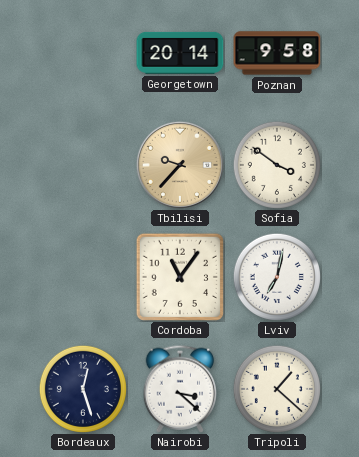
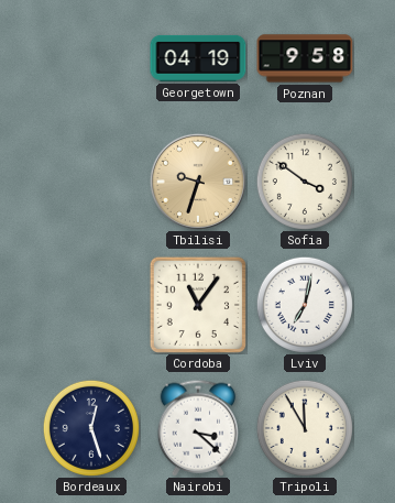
Georgetown: 20:14 -> 04:19 (198, 58)
Tbilisi: 9:37 -> 9:33 (198, 182)
Tripoli: 1:22 -> 11:55 (305, 428)
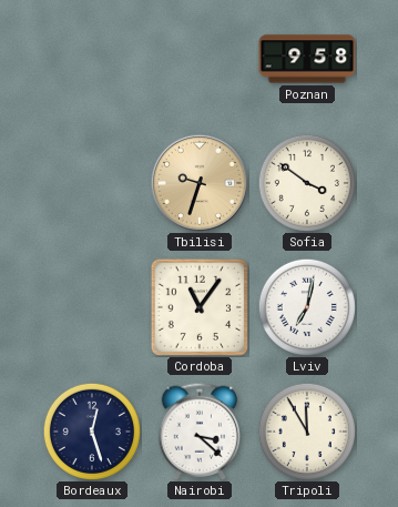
Georgetown: 04:19 -> none (198, 58)
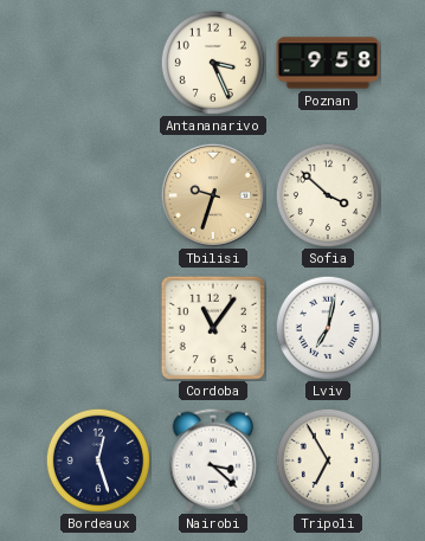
Antananarivo: none -> 3:26 (213, 63)
Sofia: 3:51 -> 3:52 (328, 195)
Tripoli: 11:55 -> 6:55 (328, 461)
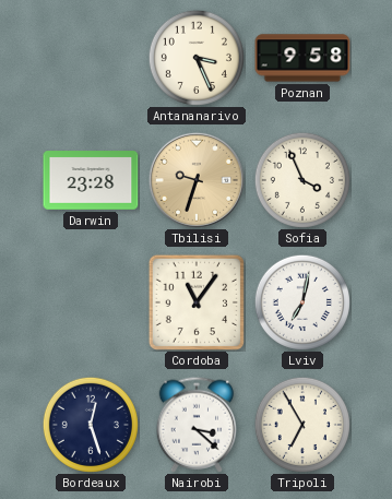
Darwin: none -> 23:28 (91, 180)
Sofia: 3:52 -> 3:56 (302, 180)
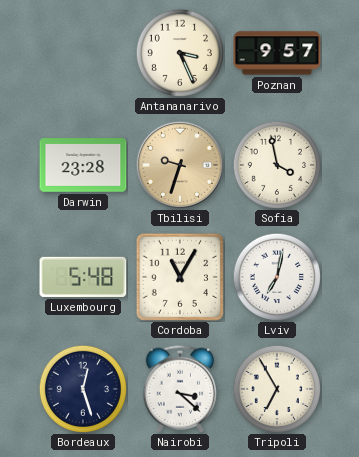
Poznan: 9:58 -> 9:57 (277, 53)
Sofia: 3:56 -> 3:58 (277, 165)
Luxembourg: none -> 5:48 (83, 277)
Cordoba: 11:06 -> 11:05 (180, 277)
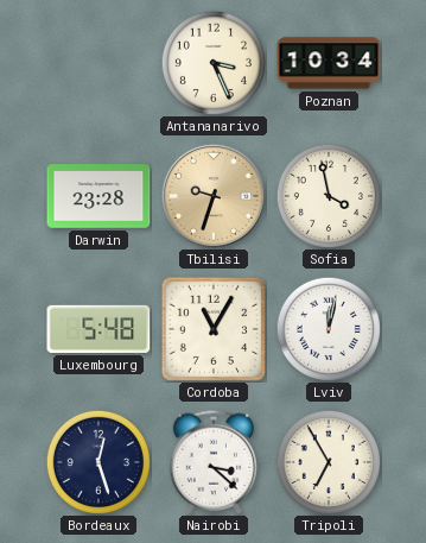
Poznan: 9:57 -> 10:34 (329, 63)
Lviv: 7:02 -> 12:02 (329, 329)
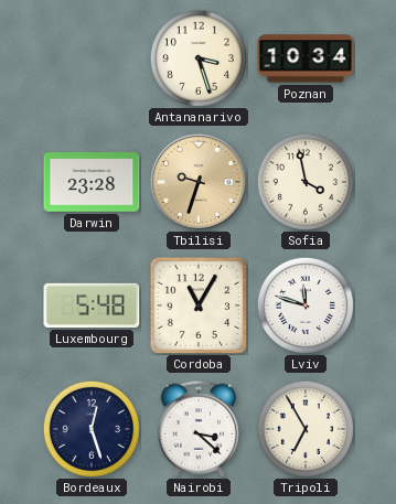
Antananarivo: 3:26 -> 3:27 (199, 58)
Lviv: 12:02 -> 11:48 (306, 305)
